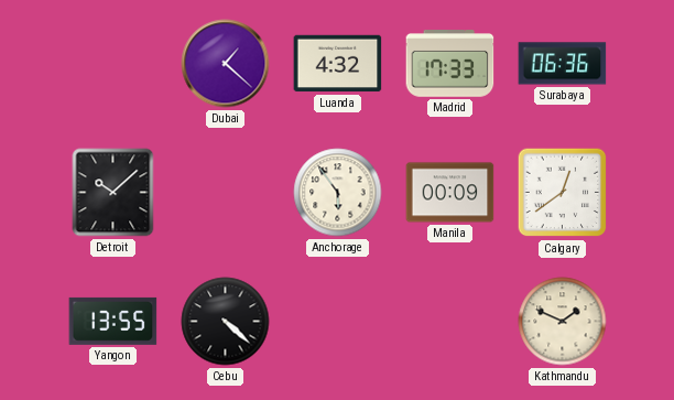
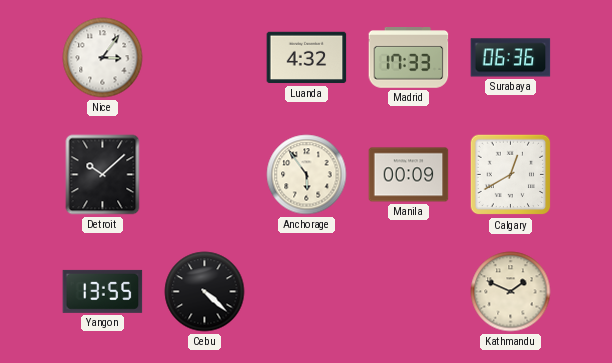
Nice: none -> 3:06 (103, 58)
Dubai: 1:22 -> none (226, 64)
Calgary: 12:39 -> 12:40 (511, 175)
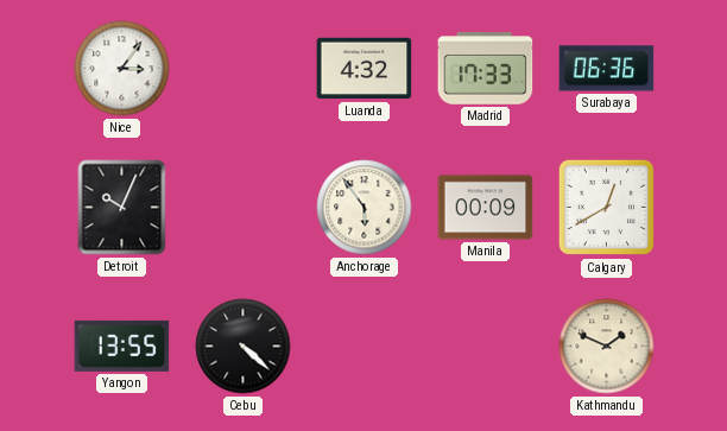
Detroit: 10:08 -> 10:04 (122, 208)
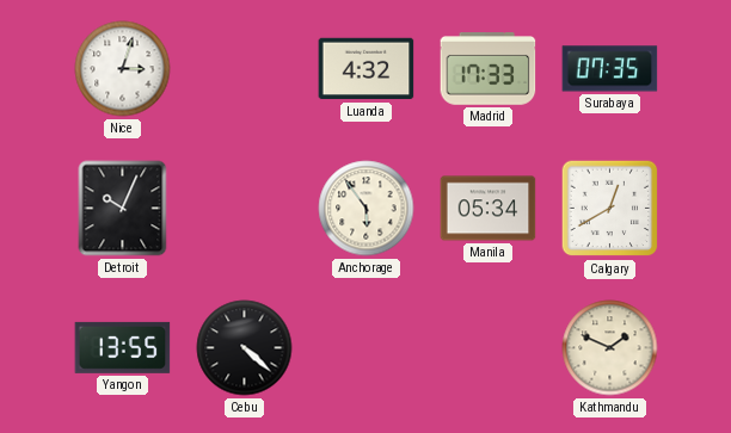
Nice: 3:06 -> 3:03 (123, 69)
Surabaya: 06:36 -> 07:35 (610, 69)
Manila: 00:09 -> 05:34 (489, 209)
